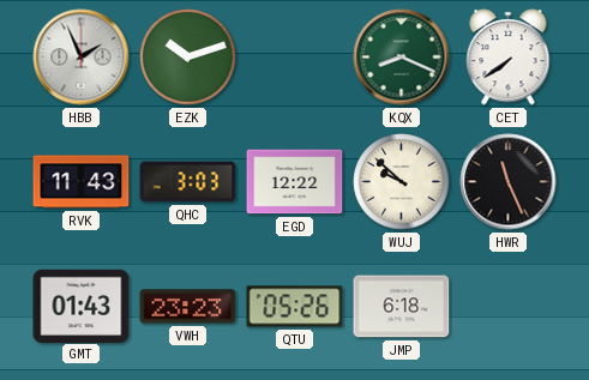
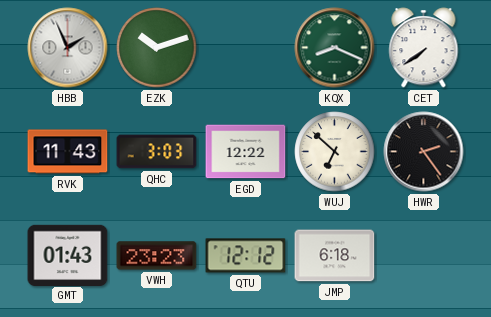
WUJ: 9:52 -> 6:52 (335, 152)
HWR: 11:26 -> 2:24 (424, 152)
QTU: 05:26 -> 12:12 (246, 256)
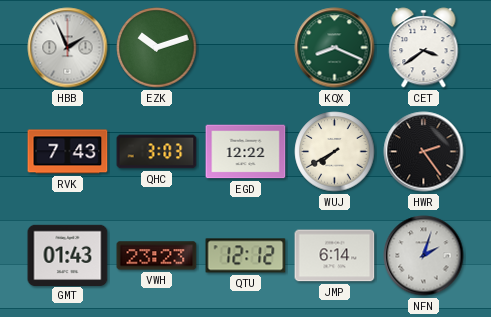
CET: 7:39 -> 3:39 (424, 48)
RVK: 11:43 -> 7:43 (68, 152)
WUJ: 6:52 -> 7:40 (335, 152)
JMP: 6:18 -> 6:14 (335, 256)
NFN: none -> 2:03 (424, 256)
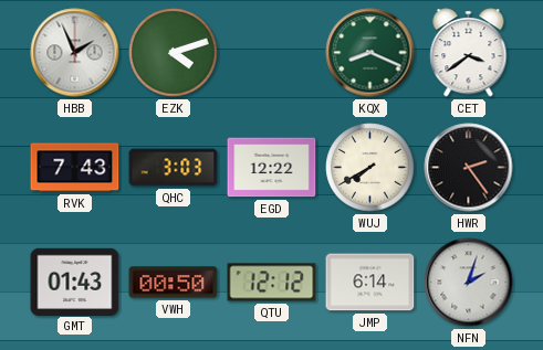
EZK: 10:12 -> 4:12 (174, 53)
VWH: 23:23 -> 00:50 (174, 283)
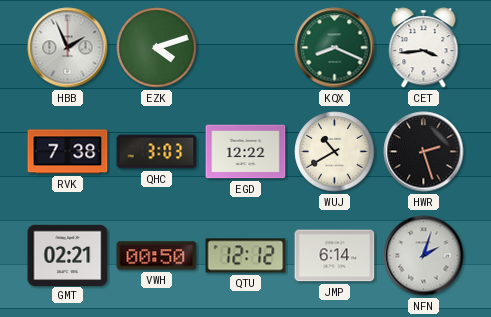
CET: 3:39 -> 3:44 (424, 48)
RVK: 7:43 -> 7:38 (68, 152)
WUJ: 7:40 -> 10:40 (335, 152)
HWR: 2:24 -> 2:27 (424, 152)
GMT: 01:43 -> 02:21 (68, 255)
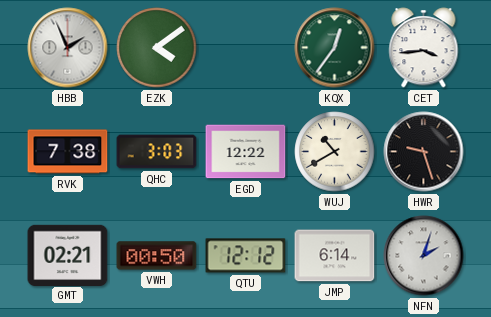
EZK: 4:12 -> 4:09 (157, 48)
KQX: 8:19 -> 12:36 (335, 48)
HWR: 2:27 -> 9:27 (424, 152)
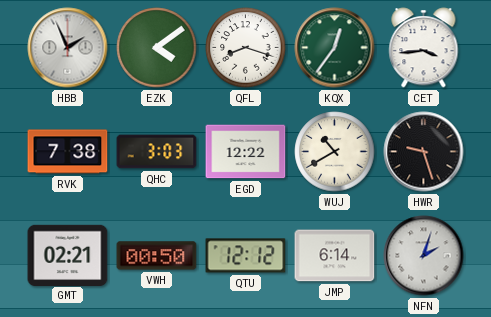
QFL: none -> 8:18 (246, 48)
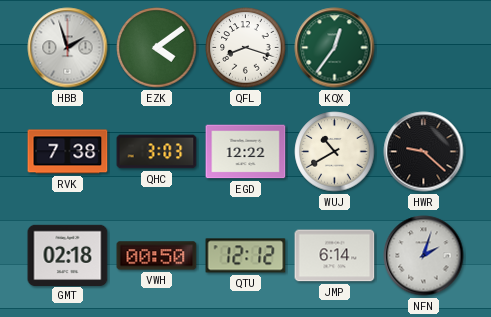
HBB: 1:56 -> 1:57 (68, 48)
CET: 3:44 -> none (424, 48)
HWR: 9:27 -> 9:22 (424, 152)
GMT: 02:21 -> 02:18 (68, 255)
